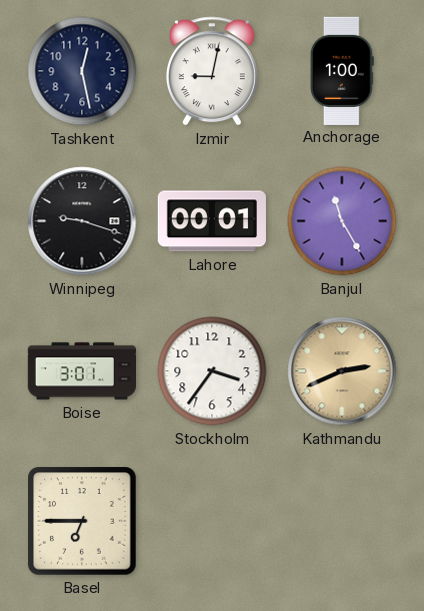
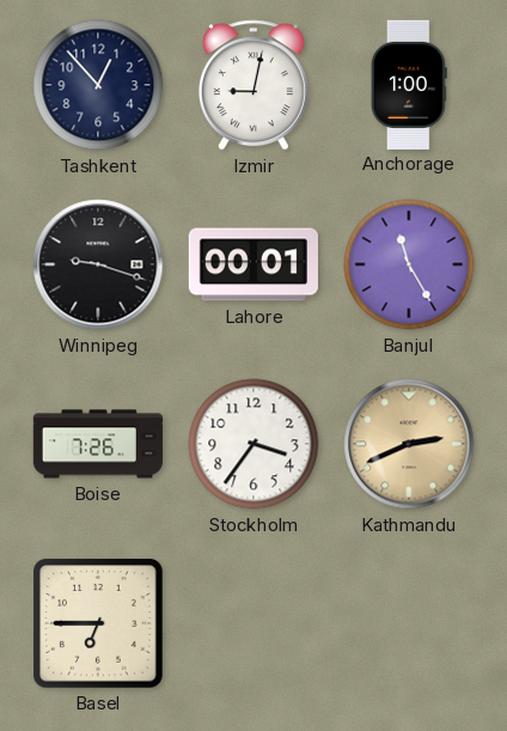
Tashkent: 12:28 -> 12:53 (98, 85)
Boise: 3:01 -> 7:26 (97, 444)
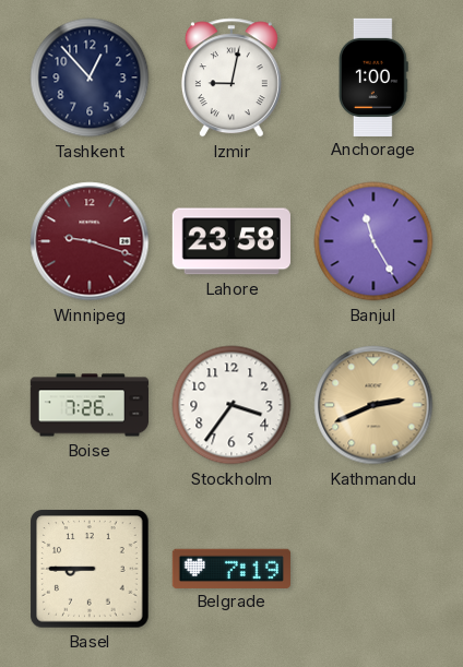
Winnipeg dial: black -> burgundy (90, 241)
Lahore: 00:01 -> 23:58 (231, 241)
Basel: 6:45 -> 8:45 (90, 569)
Belgrade: none -> 7:19 (231, 568)
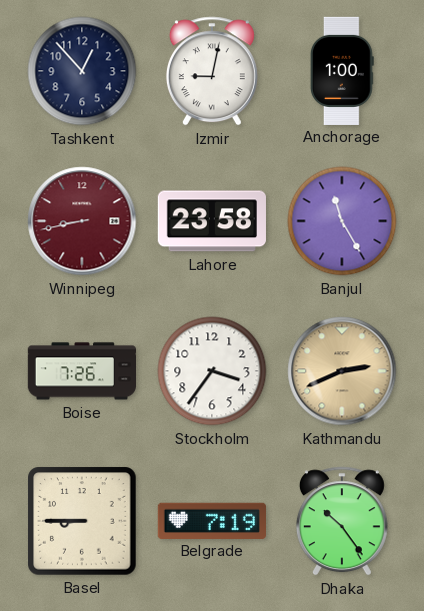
Winnipeg: 9:18 -> 8:43 (82, 221)
Dhaka: none -> 10:24 (342, 521)
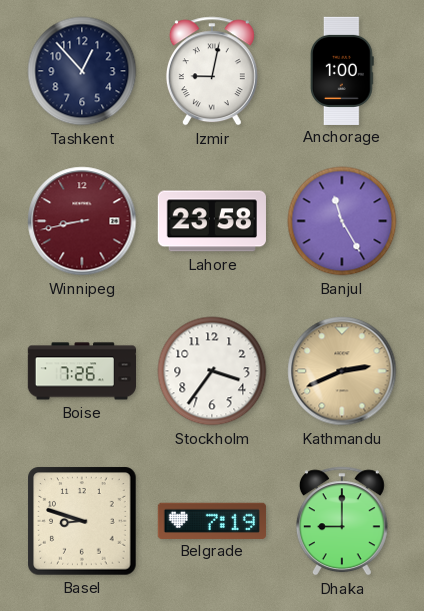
Basel: 8:45 -> 8:48 (82, 521)
Dhaka: 10:24 -> 9:00 (342, 521)
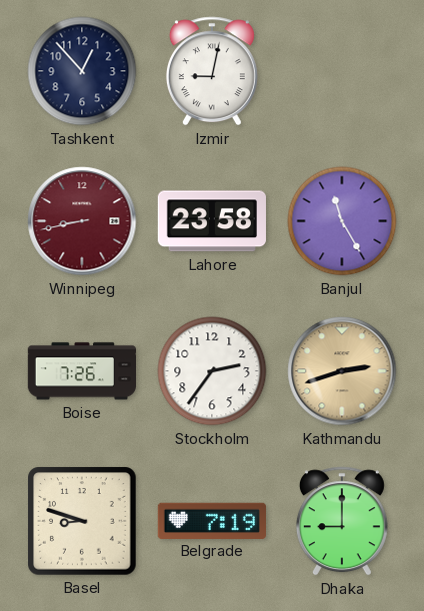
Anchorage: 1:00 -> none (342, 70)
Stockholm: 3:36 -> 2:36 (212, 371)
Kathmandu: 2:41 -> 2:42 (342, 371)
